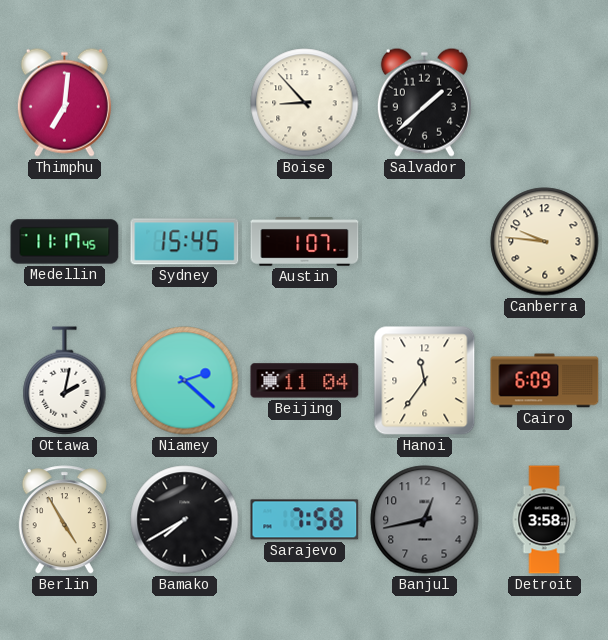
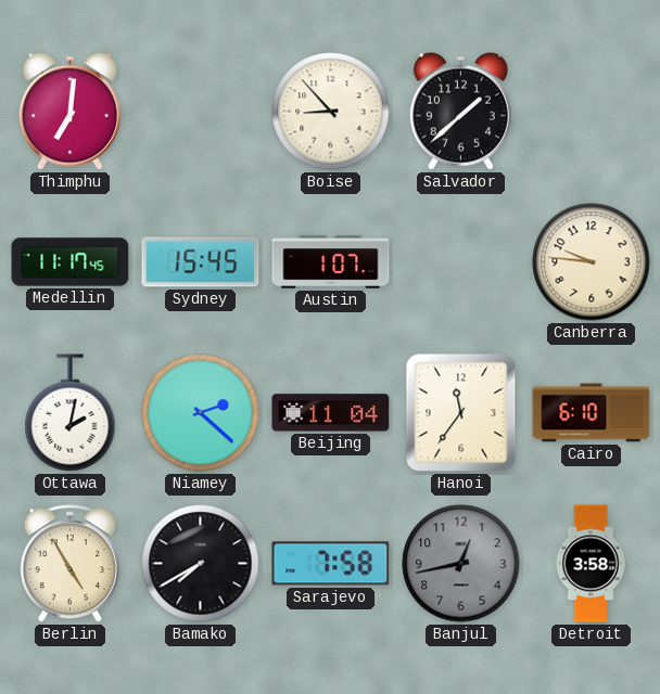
Cairo: 6:09 -> 6:10 (592, 413)
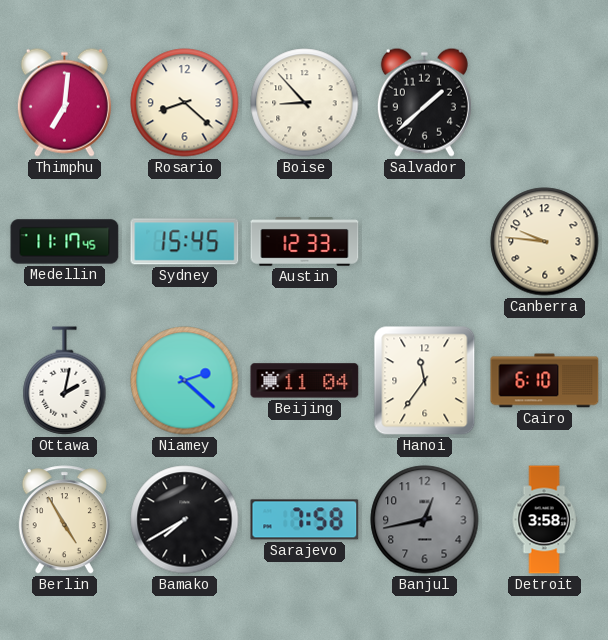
Rosario: none -> 8:22 (185, 103)
Austin: 1:07 -> 12:33 (305, 242)
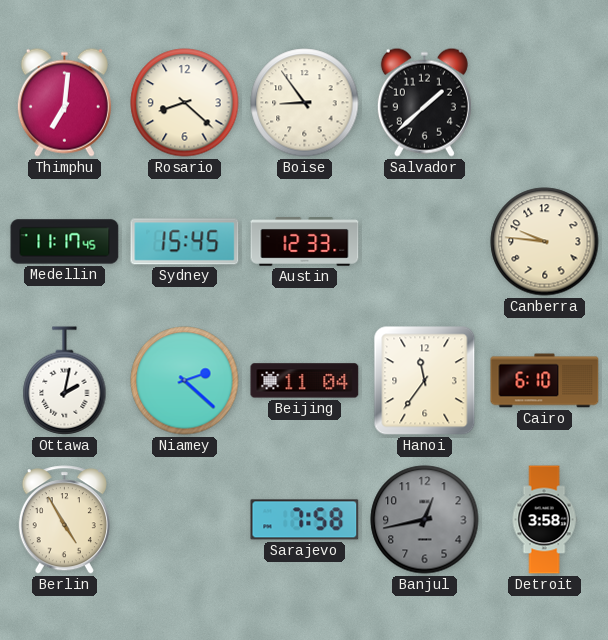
Boise: 8:53 -> 8:54 (305, 103)
Bamako: 7:40 -> none (185, 520)
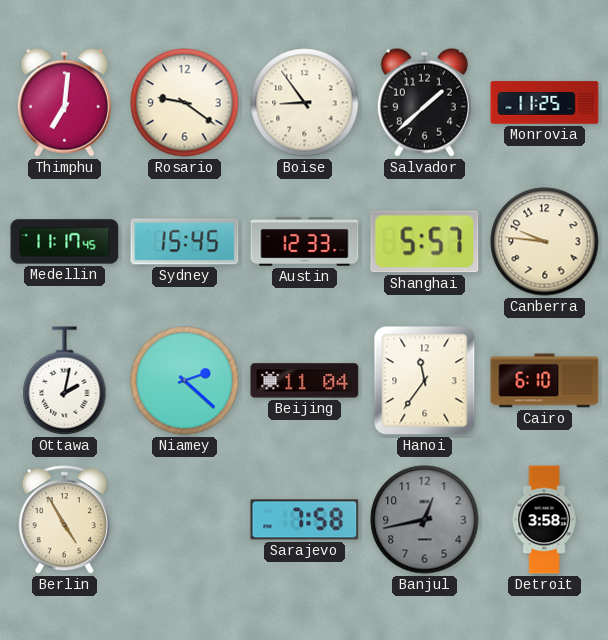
Rosario: 8:22 -> 9:21 (185, 103)
Monrovia: none -> 11:25 (545, 103)
Shanghai: none -> 5:57 (425, 242)
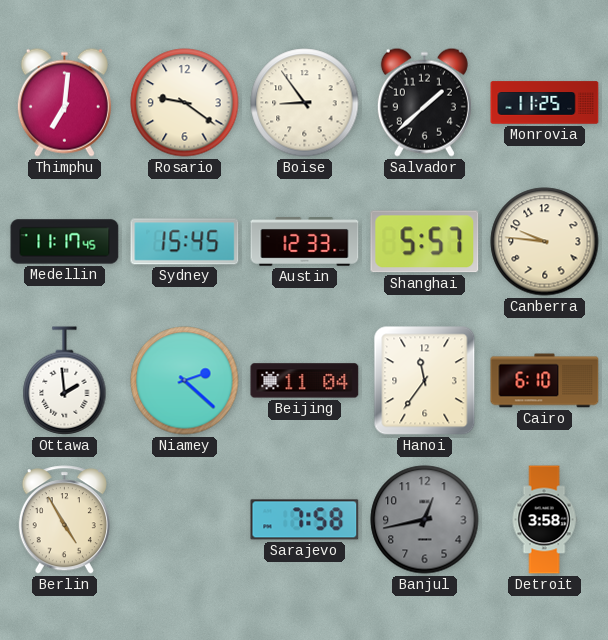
Ottawa: 2:02 -> 1:59 (65, 381)
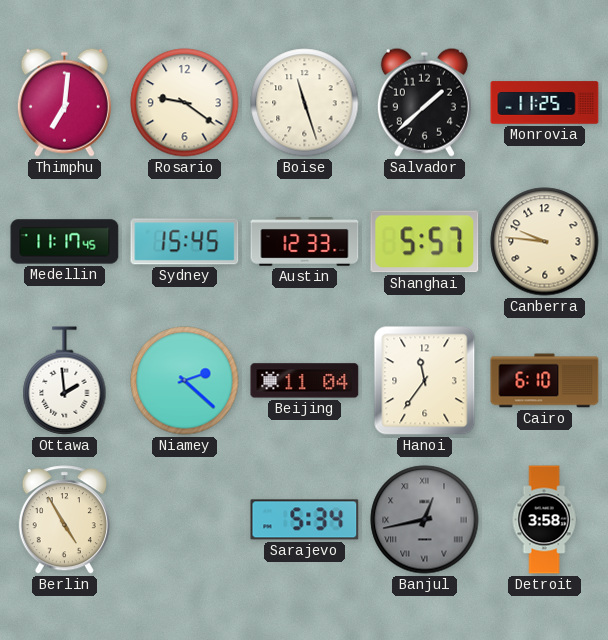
Boise: 8:54 -> 11:27 (305, 103)
Sarajevo: 7:58 -> 5:34 (305, 520)
Banjul numerals: Arabic -> Roman (425, 520)
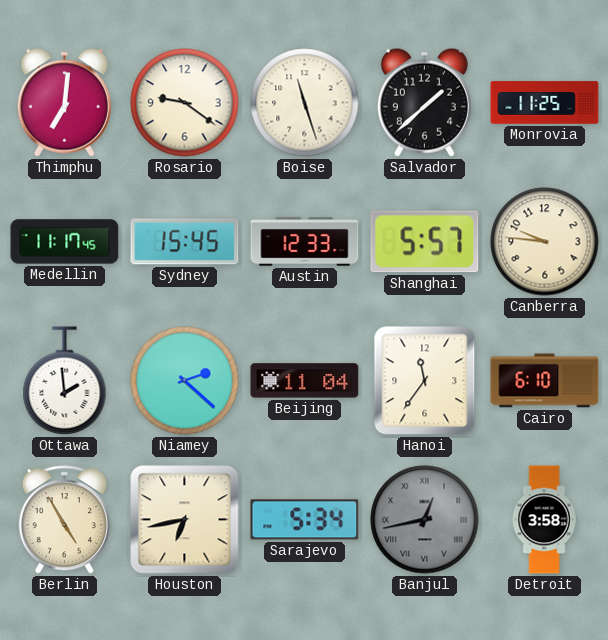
Houston: none -> 6:43 (185, 520)
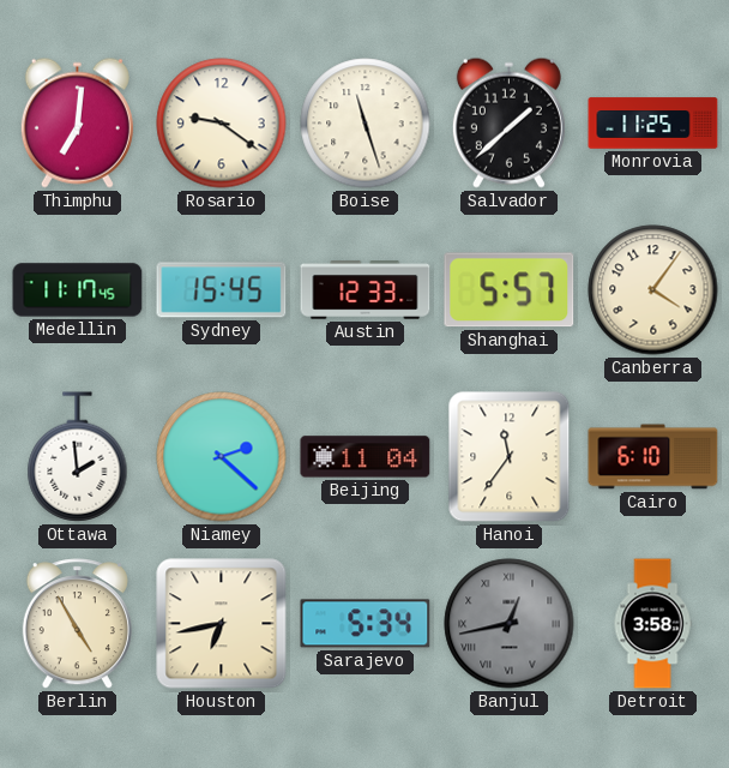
Canberra: 9:46 -> 4:06 (653, 290)
